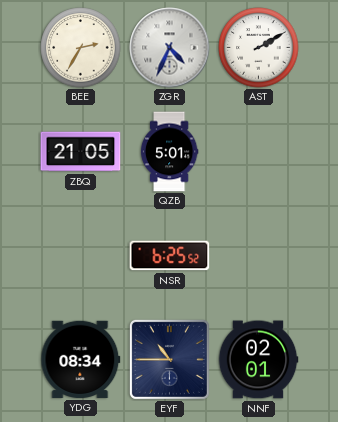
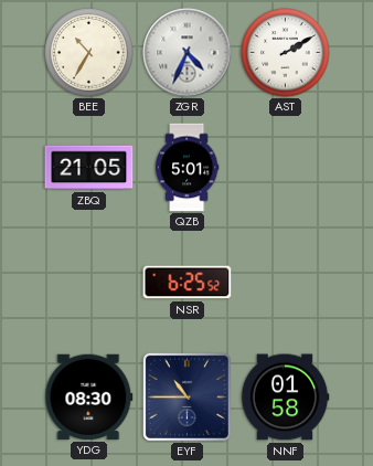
BEE: 2:35 -> 10:35 (89, 53)
YDG: 08:34 -> 08:30 (89, 396)
NNF: 02:01 -> 01:58 (285, 398)
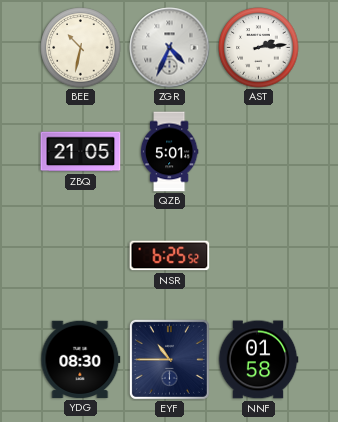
BEE: 10:35 -> 10:32 (81, 48)
AST: 2:10 -> 2:14 (259, 48)
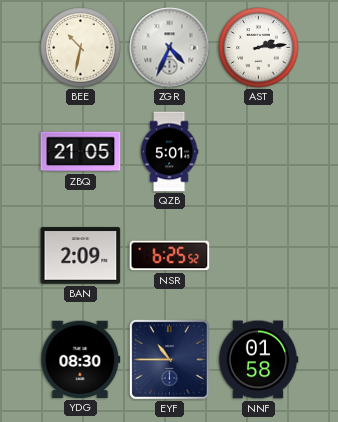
BAN: none -> 2:09 (81, 256)
